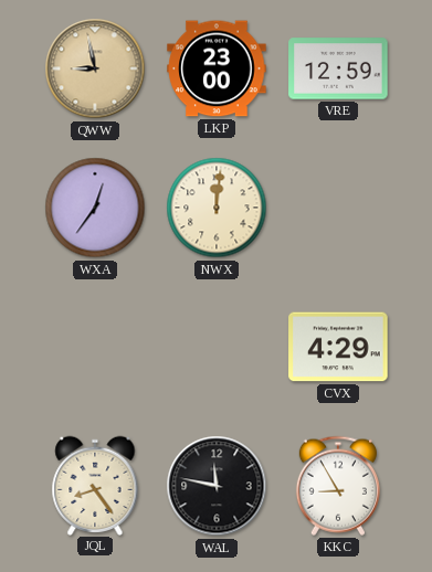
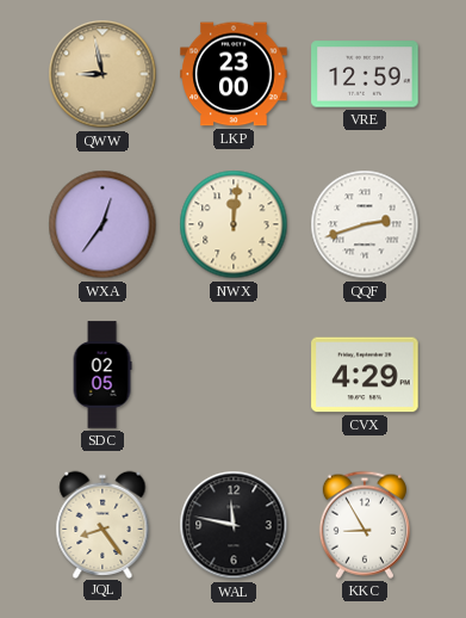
QQF: none -> 2:42 (365, 224)
SDC: none -> 02:05 (102, 375)
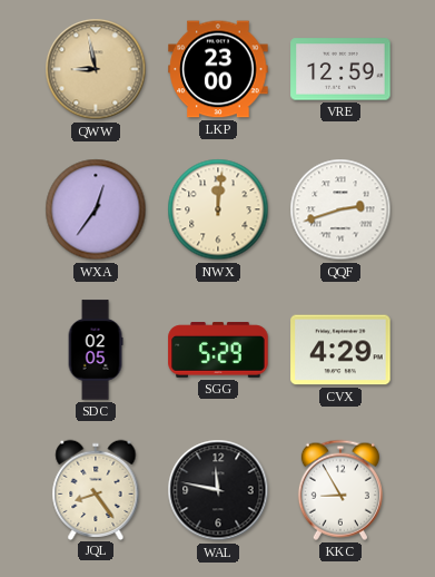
SGG: none -> 5:29 (218, 350)
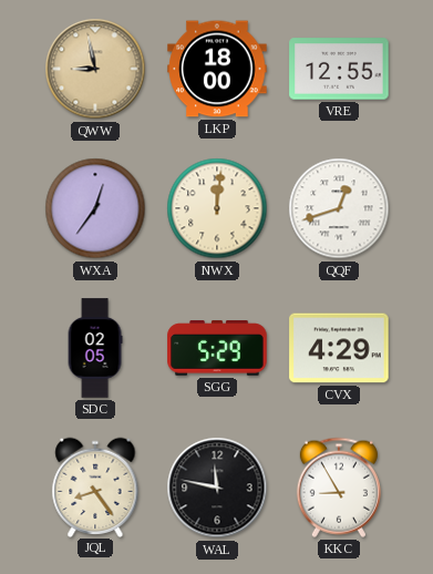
LKP: 23:00 -> 18:00 (217, 69)
VRE: 12:59 -> 12:55 (339, 69)
QQF: 2:42 -> 12:42 (339, 208)
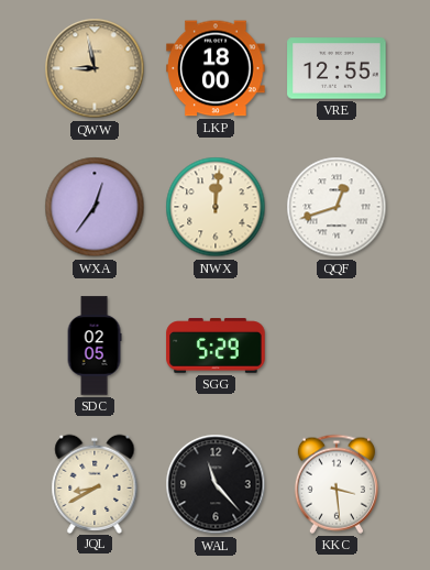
CVX: 4:29 -> none (339, 348)
JQL: 8:24 -> 8:40 (95, 483)
WAL: 11:47 -> 11:23 (216, 484)
KKC: 8:55 -> 3:29 (337, 484)
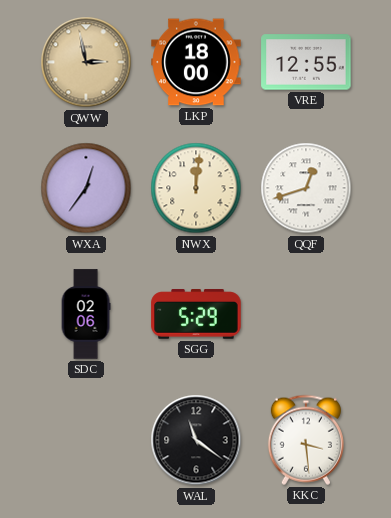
QWW: 8:58 -> 2:58 (86, 62)
SDC: 02:05 -> 02:06 (86, 314)
JQL: 8:40 -> none (95, 483)
WAL: 11:23 -> 11:21 (196, 440)
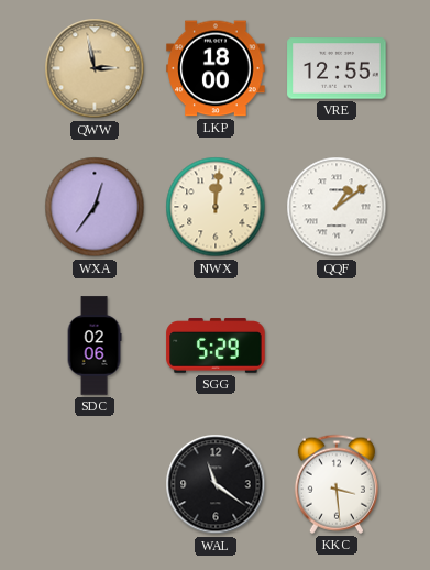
QQF: 12:42 -> 1:09 (337, 207)
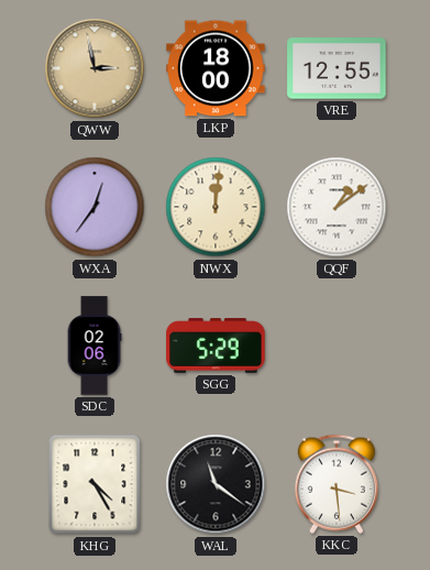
KHG: none -> 4:25 (95, 484)
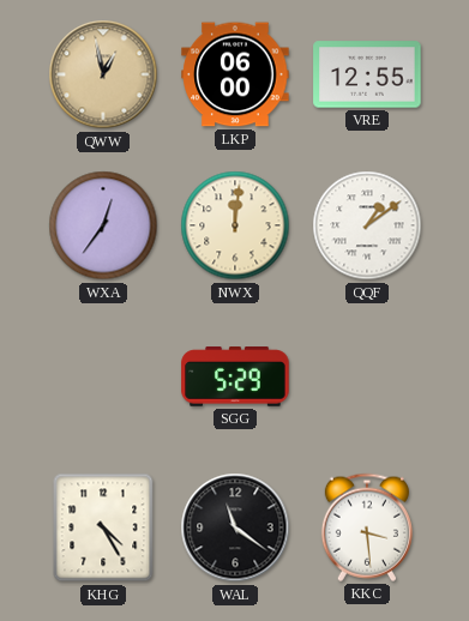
QWW: 2:58 -> 12:58 (103, 74)
LKP: 18:00 -> 06:00 (235, 74)
SDC: 02:06 -> none (95, 346)
